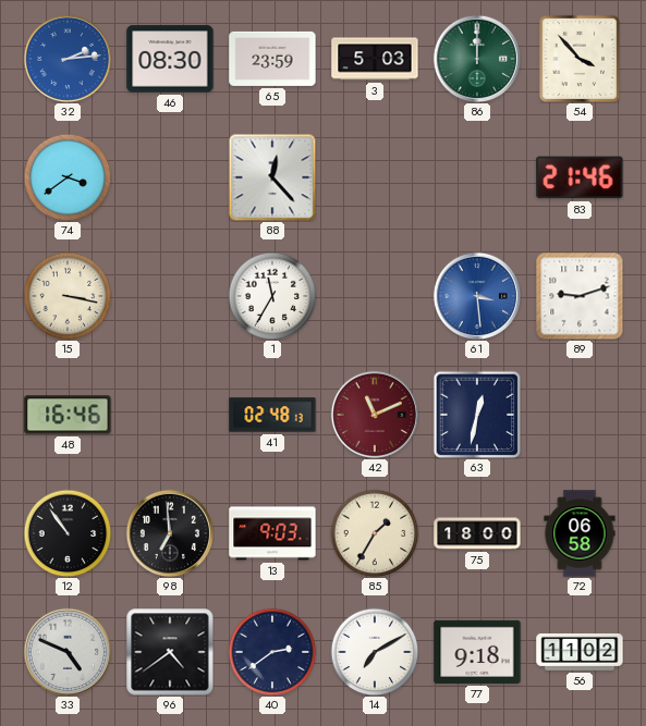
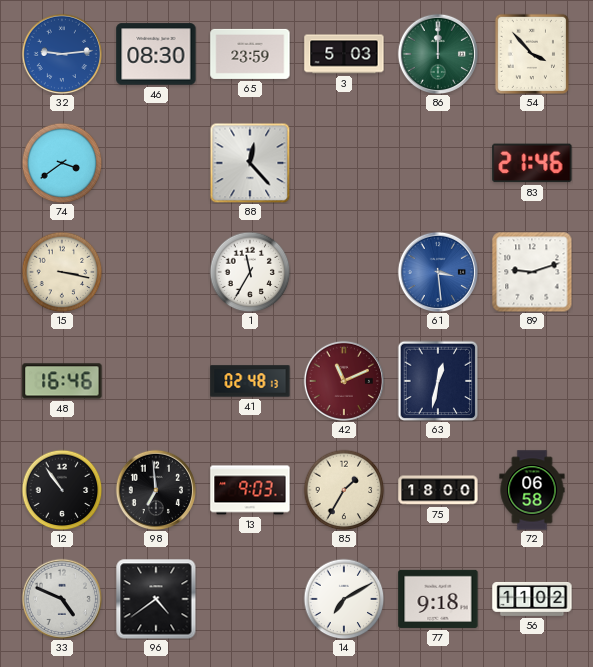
32: 2:14 -> 9:14 (61, 53)
40: 2:39 -> none (272, 652)
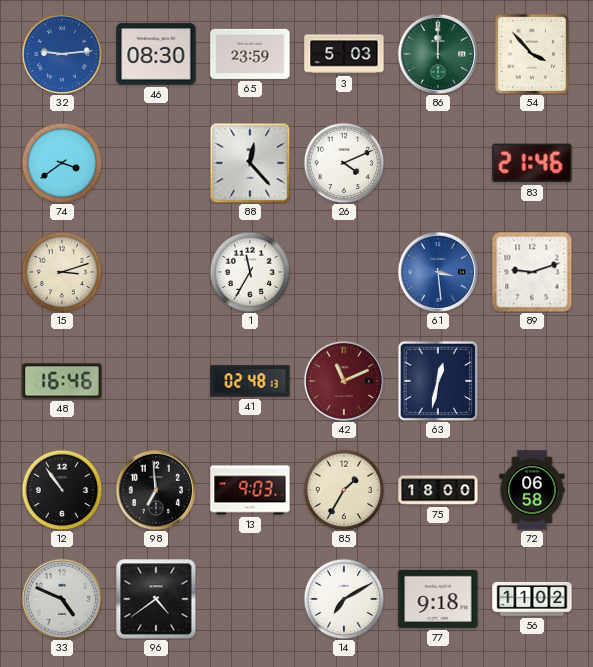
26: none -> 4:11 (344, 163)
15: 3:17 -> 3:12 (62, 272)
